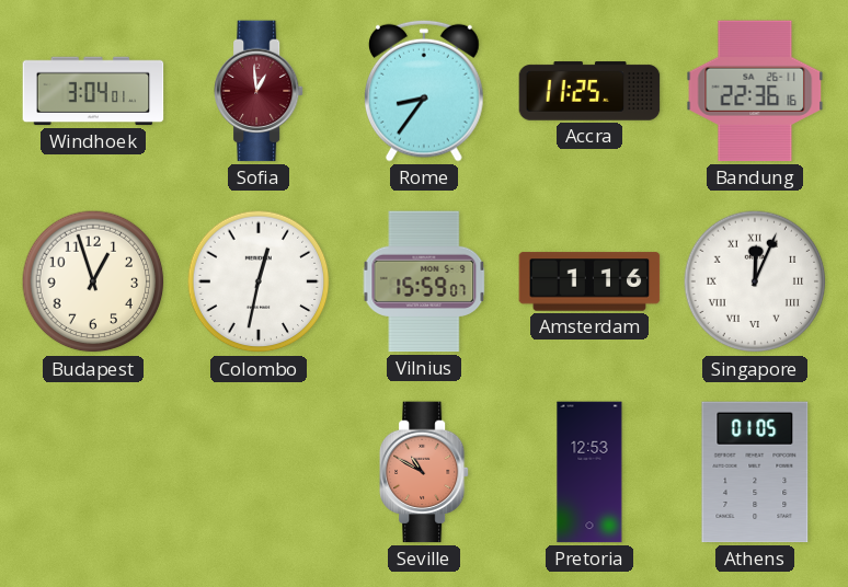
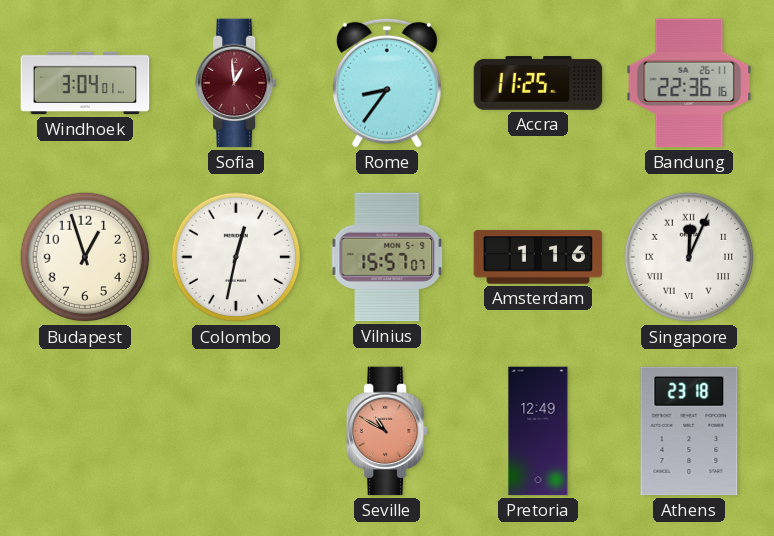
Vilnius: 15:59 -> 15:57 (387, 257)
Pretoria: 12:53 -> 12:49 (538, 431)
Athens: 01:05 -> 23:18 (689, 431)
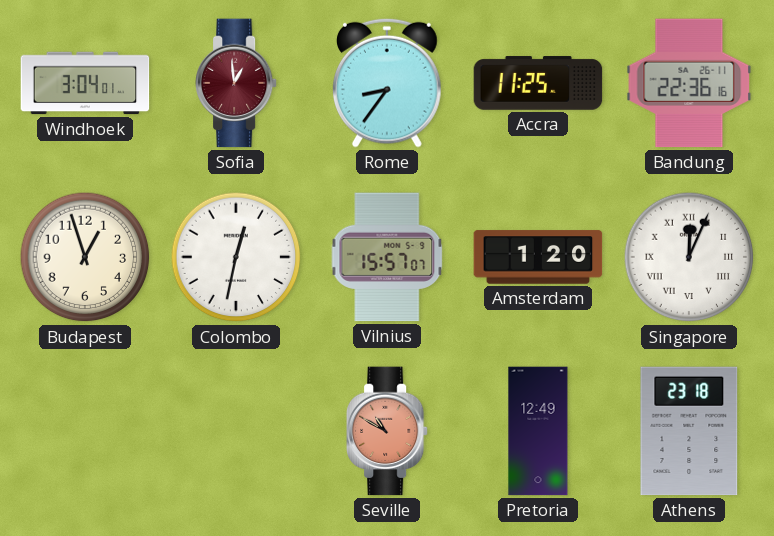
Amsterdam: 1:16 -> 1:20 (538, 257)
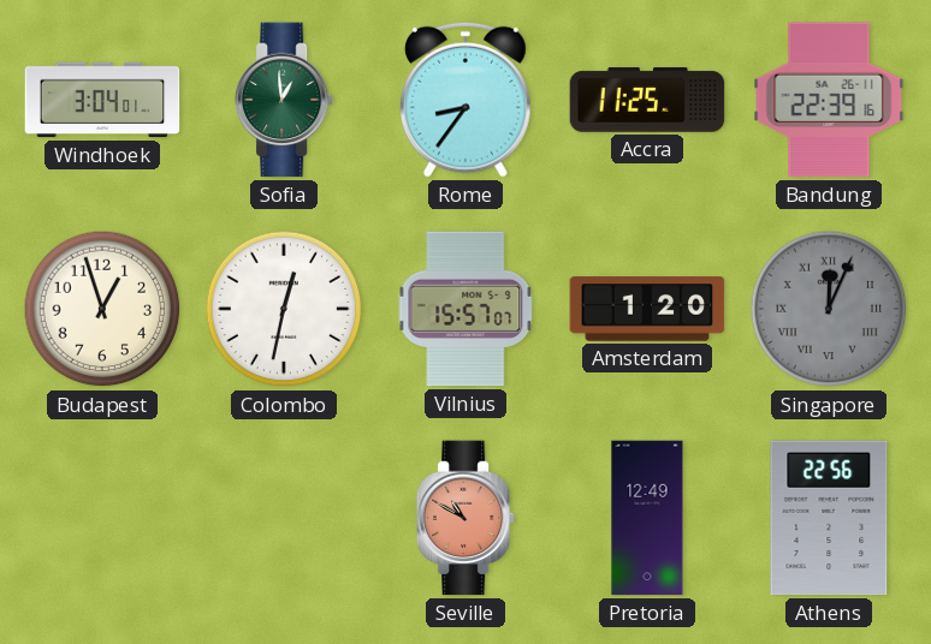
Sofia dial: burgundy -> green (284, 100)
Bandung: 22:36 -> 22:39 (829, 100)
Singapore dial: white -> grey (829, 309)
Athens: 23:18 -> 22:56 (829, 518)
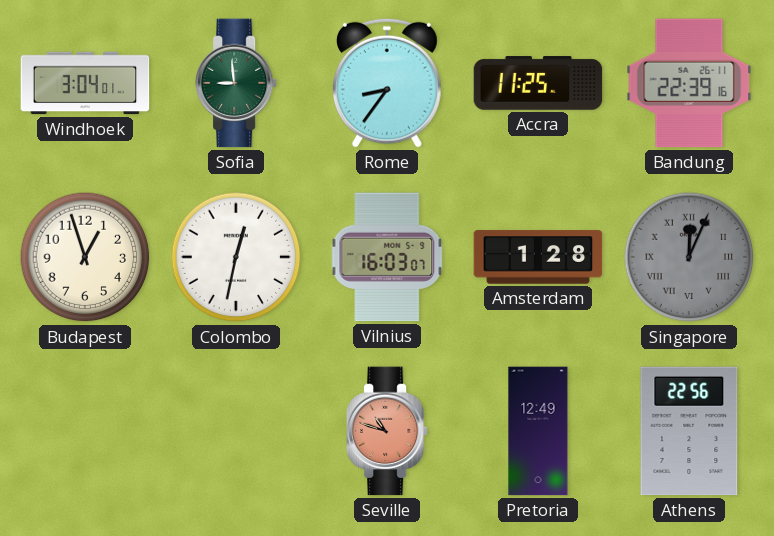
Sofia: 12:59 -> 8:59 (236, 83)
Vilnius: 15:57 -> 16:03 (387, 257)
Amsterdam: 1:20 -> 1:28 (538, 257)
Seville: 10:50 -> 10:48 (387, 431)
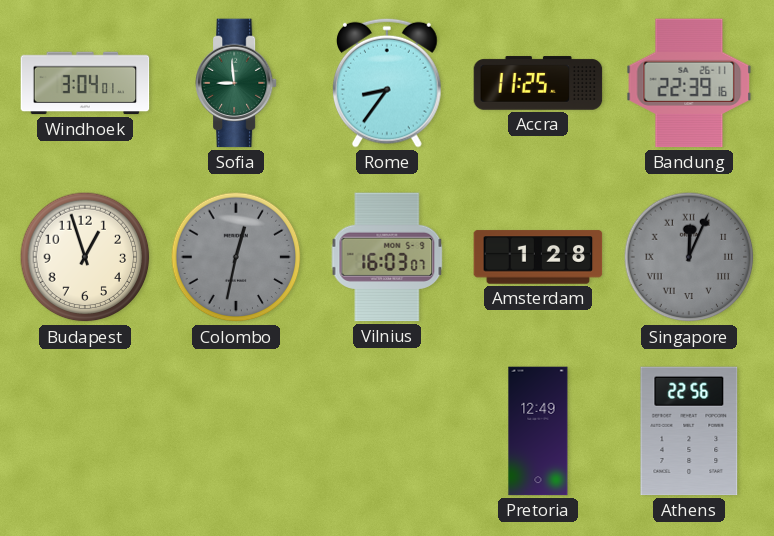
Colombo dial: white -> grey (236, 257)
Seville: 10:48 -> none (387, 431)
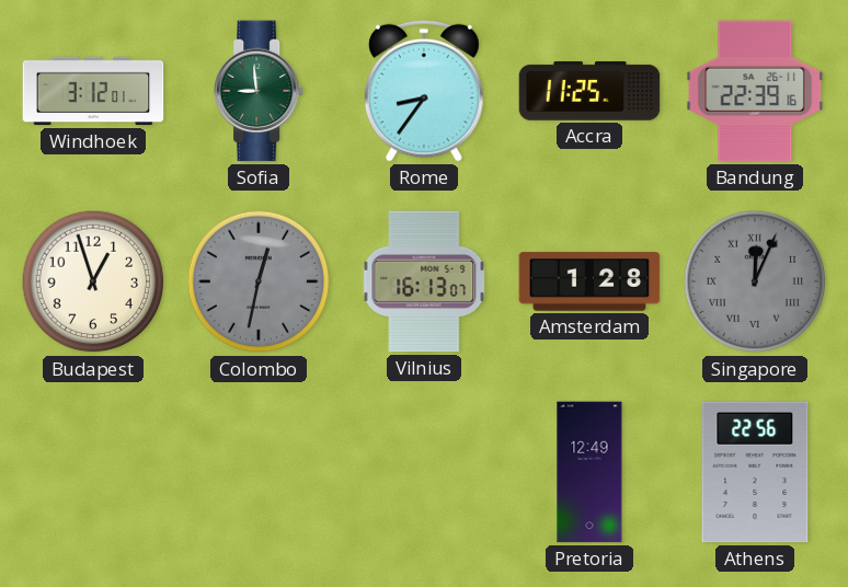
Windhoek: 3:04 -> 3:12 (93, 91)
Vilnius: 16:03 -> 16:13 (424, 281)
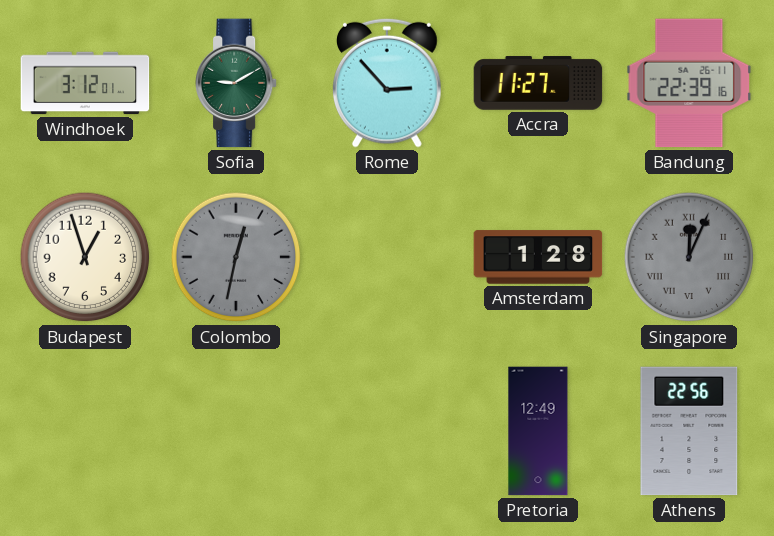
Sofia: 8:59 -> 9:10 (236, 83)
Rome: 8:36 -> 2:53 (387, 83)
Accra: 11:25 -> 11:27 (538, 83)
Vilnius: 16:13 -> none (424, 281)
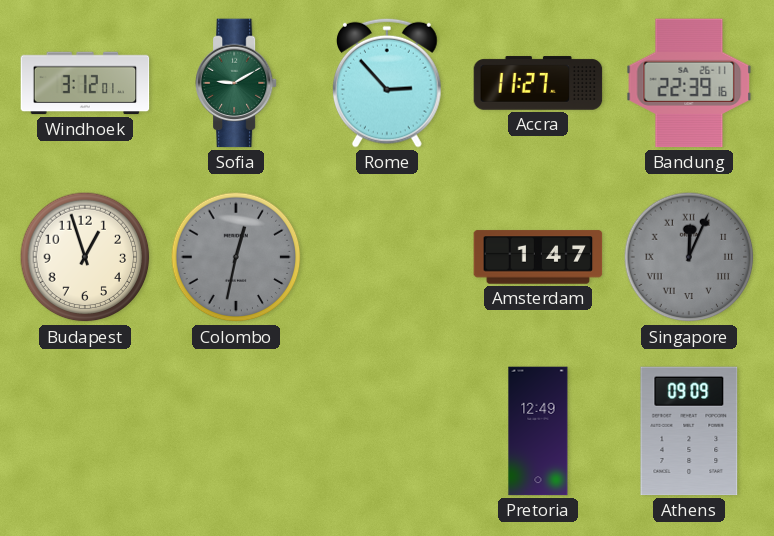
Amsterdam: 1:28 -> 1:47 (538, 257)
Athens: 22:56 -> 09:09 (689, 431)
